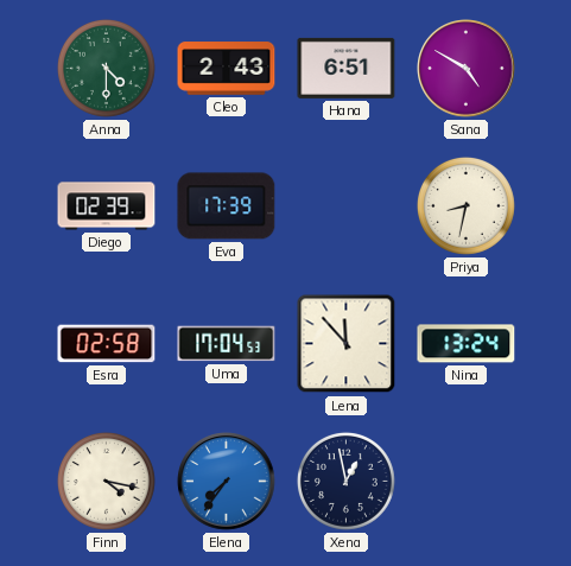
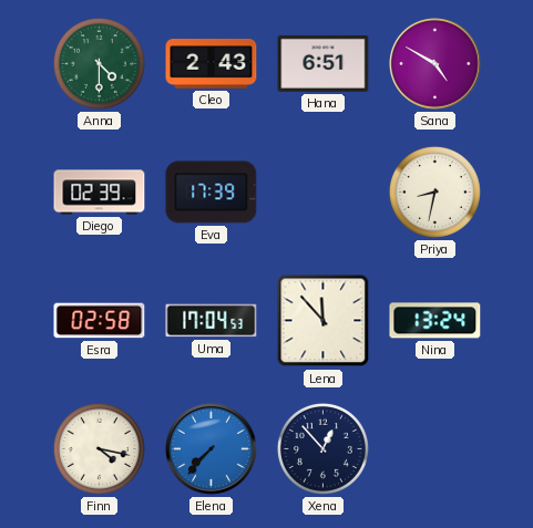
Elena: 7:36 -> 7:37 (212, 449)
Xena: 12:58 -> 12:53 (322, 448)
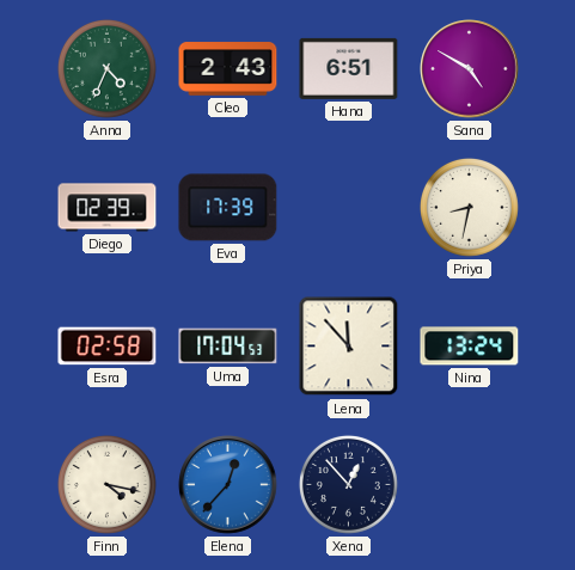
Anna: 4:30 -> 4:34 (106, 68)
Elena: 7:37 -> 12:37 (228, 485)
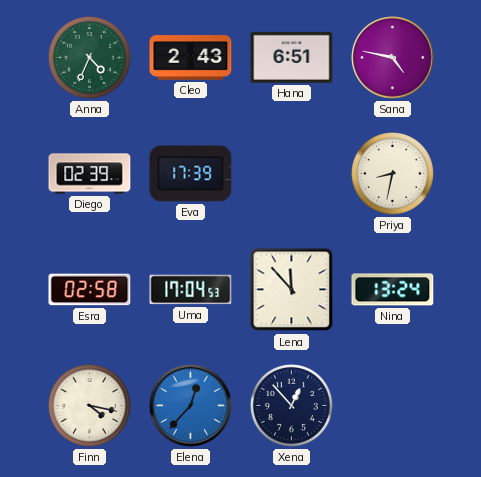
Sana: 4:50 -> 4:47 (393, 58)
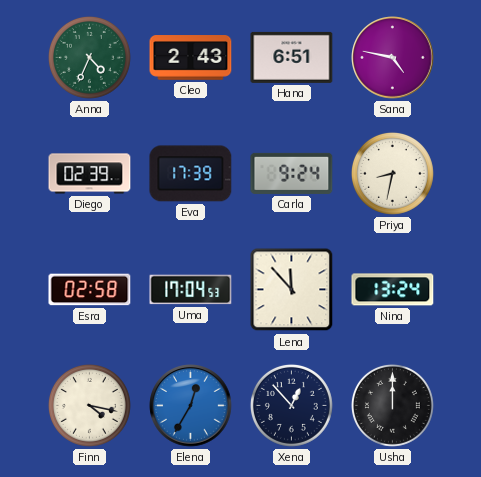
Carla: none -> 9:24 (292, 173)
Elena: 12:37 -> 12:35 (191, 406)
Usha: none -> 12:00 (392, 405)
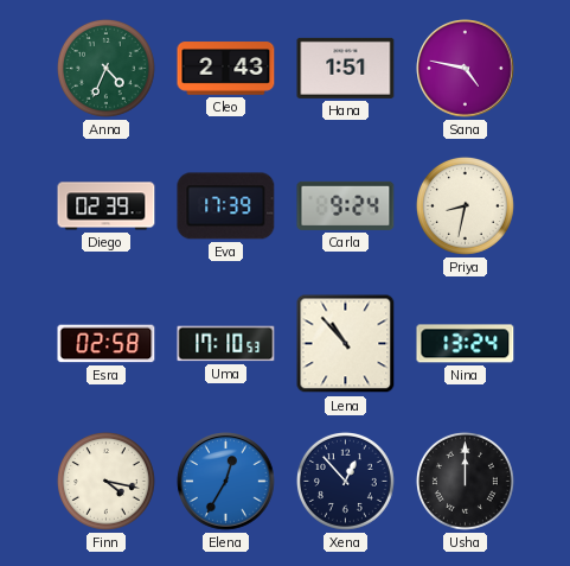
Hana: 6:51 -> 1:51 (346, 68)
Uma: 17:04 -> 17:10 (226, 344)
Lena: 11:53 -> 10:53 (346, 344)
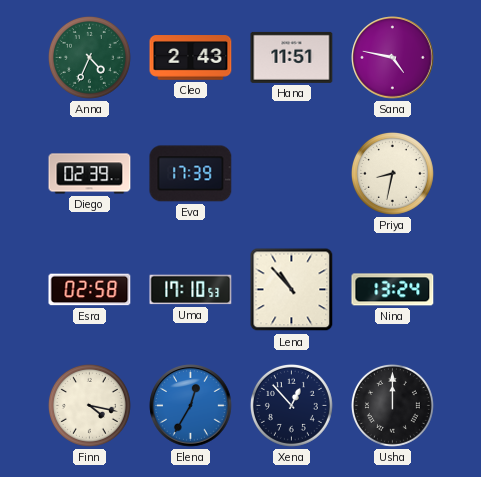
Hana: 1:51 -> 11:51 (292, 57)
Carla: 9:24 -> none (346, 205)
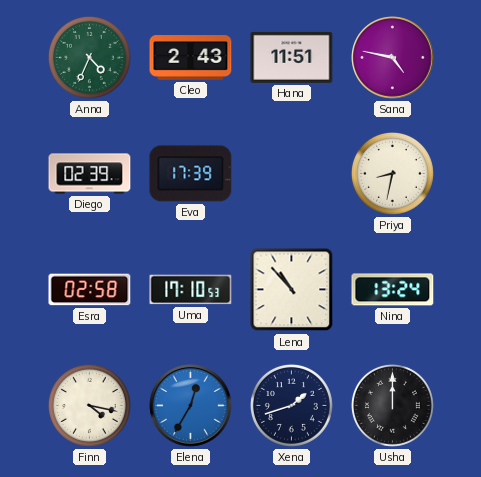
Xena: 12:53 -> 1:42 (291, 405)
